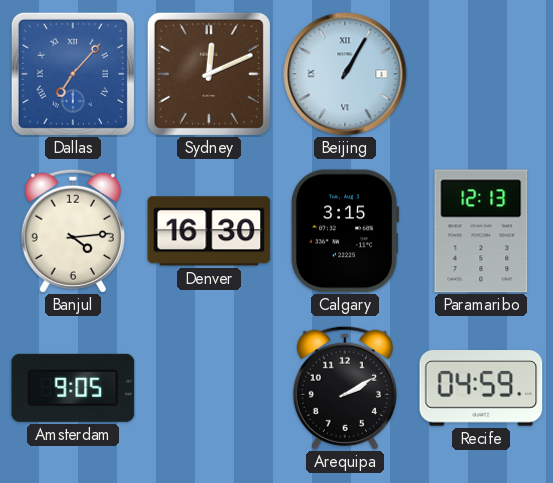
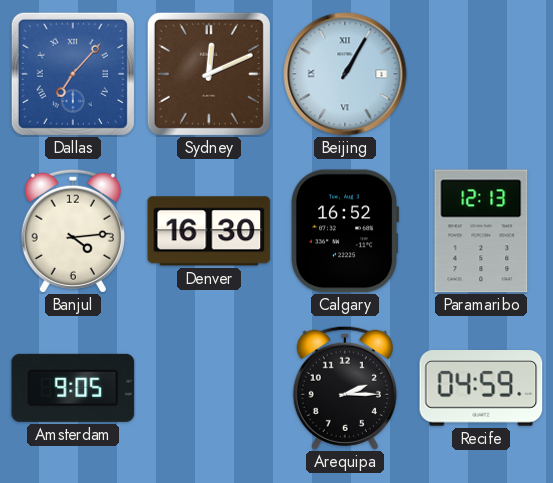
Calgary: 3:15 -> 16:52 (345, 231)
Arequipa: 2:10 -> 2:15 (345, 388)
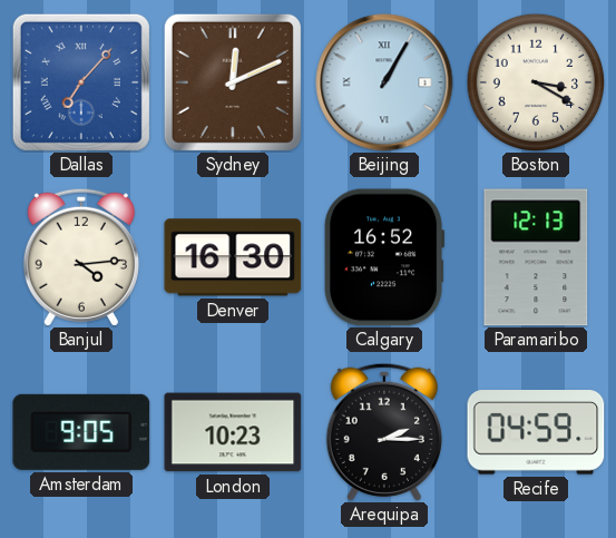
Boston: none -> 3:20 (536, 82)
London: none -> 10:23 (233, 432)
